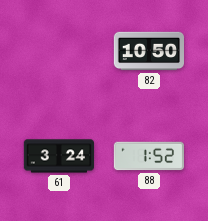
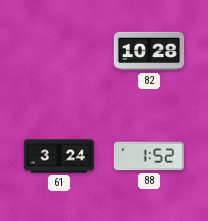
82: 10:50 -> 10:28 (148, 51)
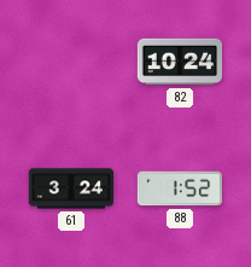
82: 10:28 -> 10:24 (179, 62)
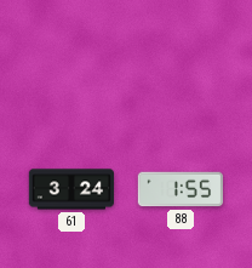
82: 10:24 -> none (179, 62)
88: 1:52 -> 1:55 (179, 189)
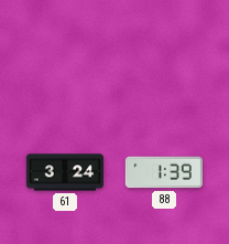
88: 1:55 -> 1:39 (163, 172)
